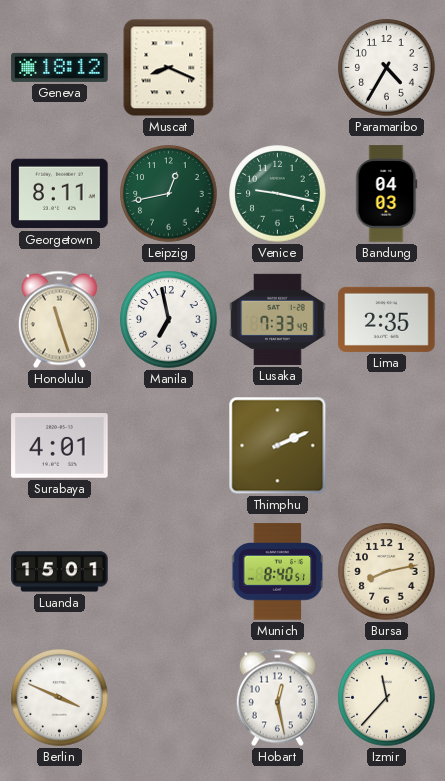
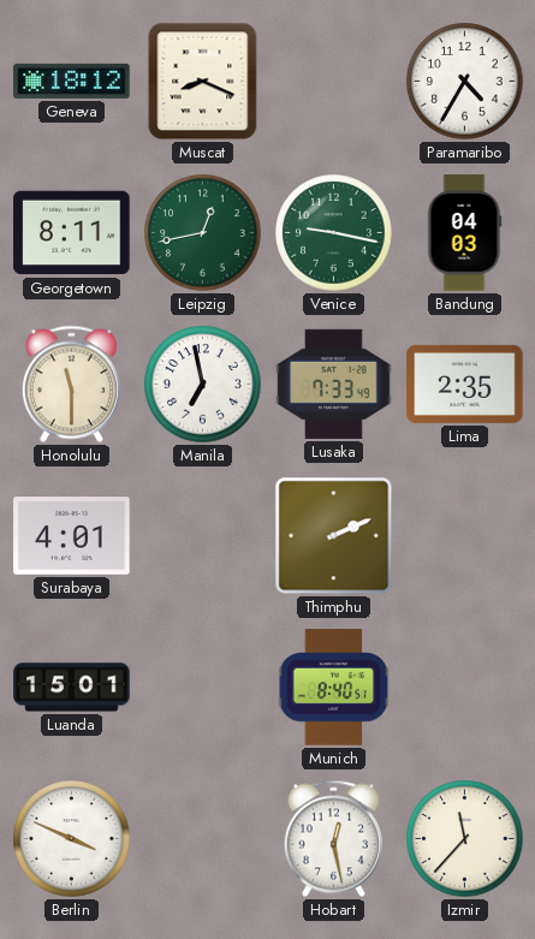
Honolulu: 11:27 -> 11:30 (71, 385)
Bursa: 8:13 -> none (387, 572)
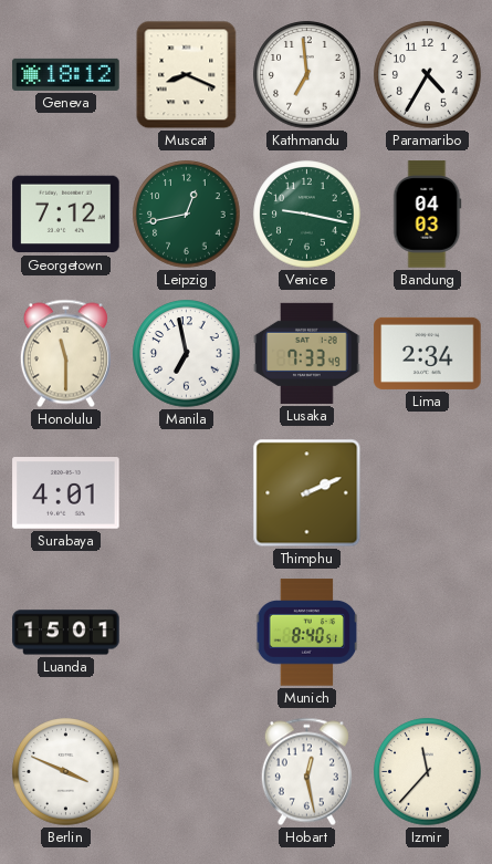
Kathmandu: none -> 6:59 (307, 75)
Georgetown: 8:11 -> 7:12 (66, 215)
Lima: 2:35 -> 2:34 (428, 353)
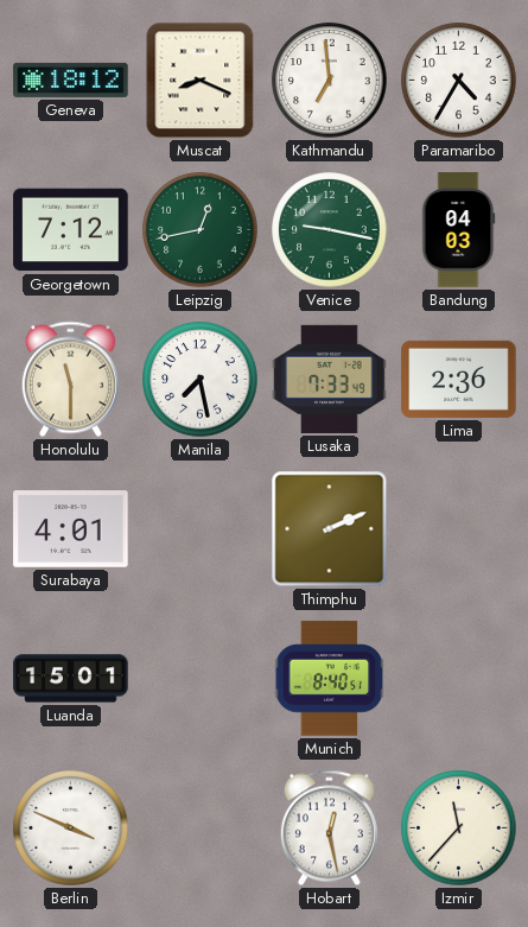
Manila: 6:58 -> 7:28 (201, 380)
Lima: 2:34 -> 2:36 (459, 379)
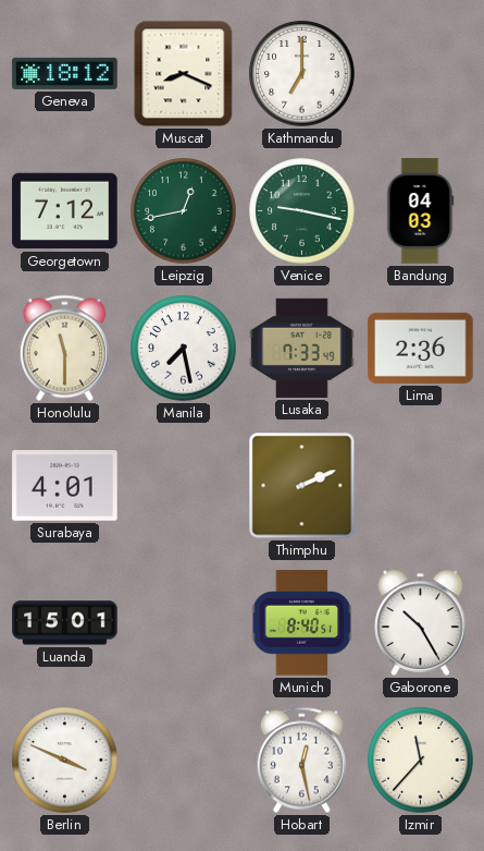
Kathmandu: 6:59 -> 7:00 (302, 74)
Paramaribo: 4:35 -> none (459, 81)
Gaborone: none -> 10:25 (421, 622)
